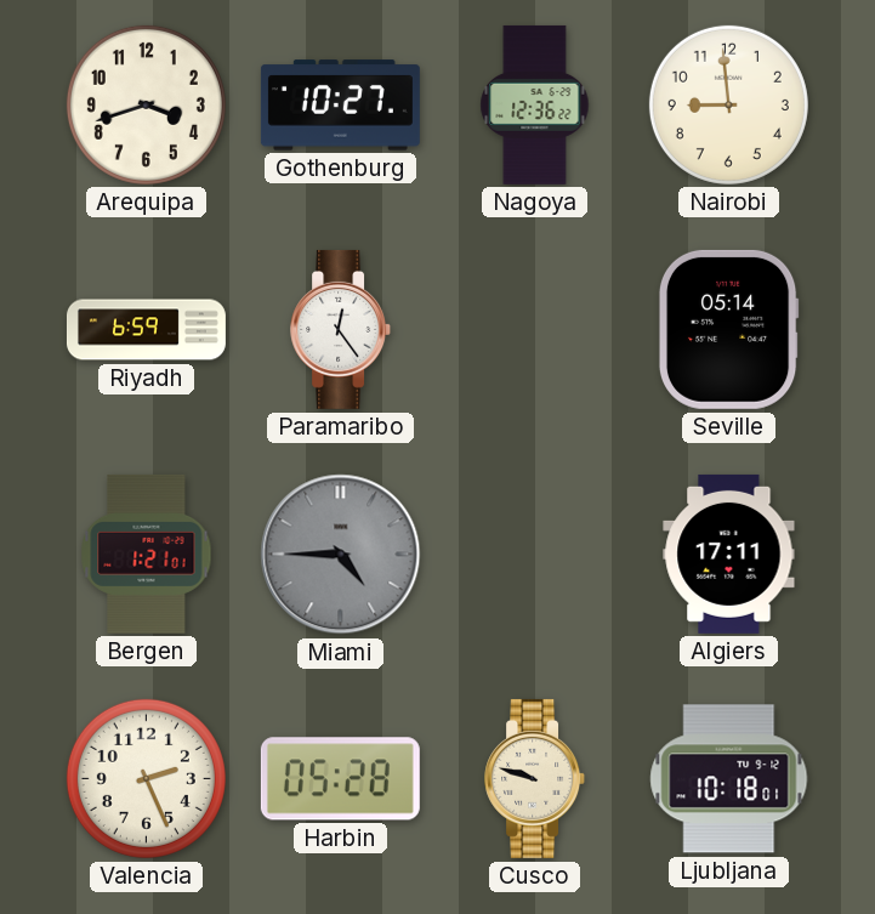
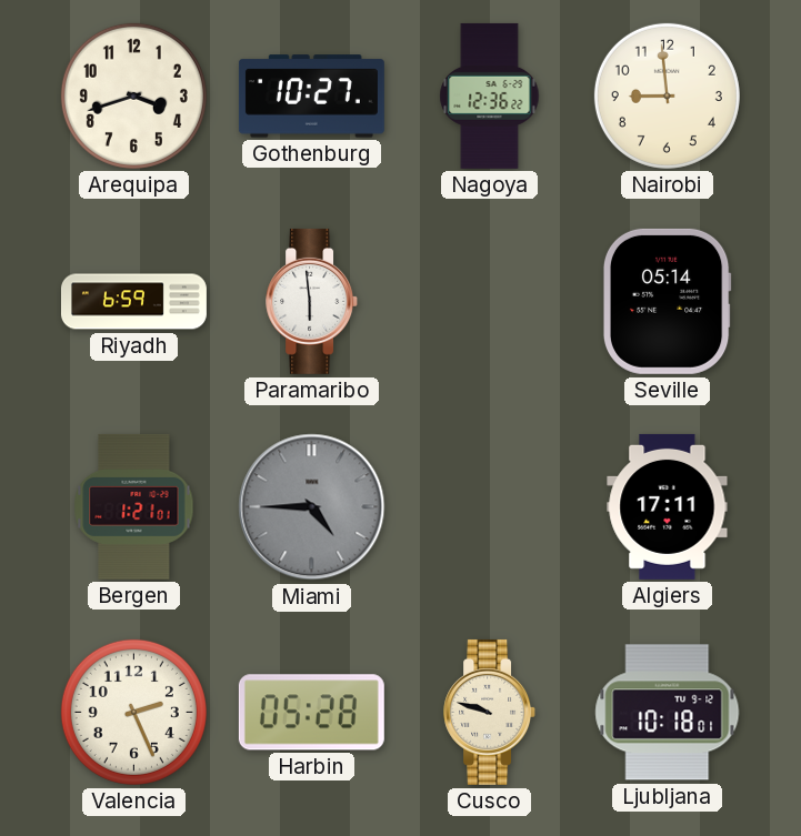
Paramaribo: 12:24 -> 5:59 (312, 301)
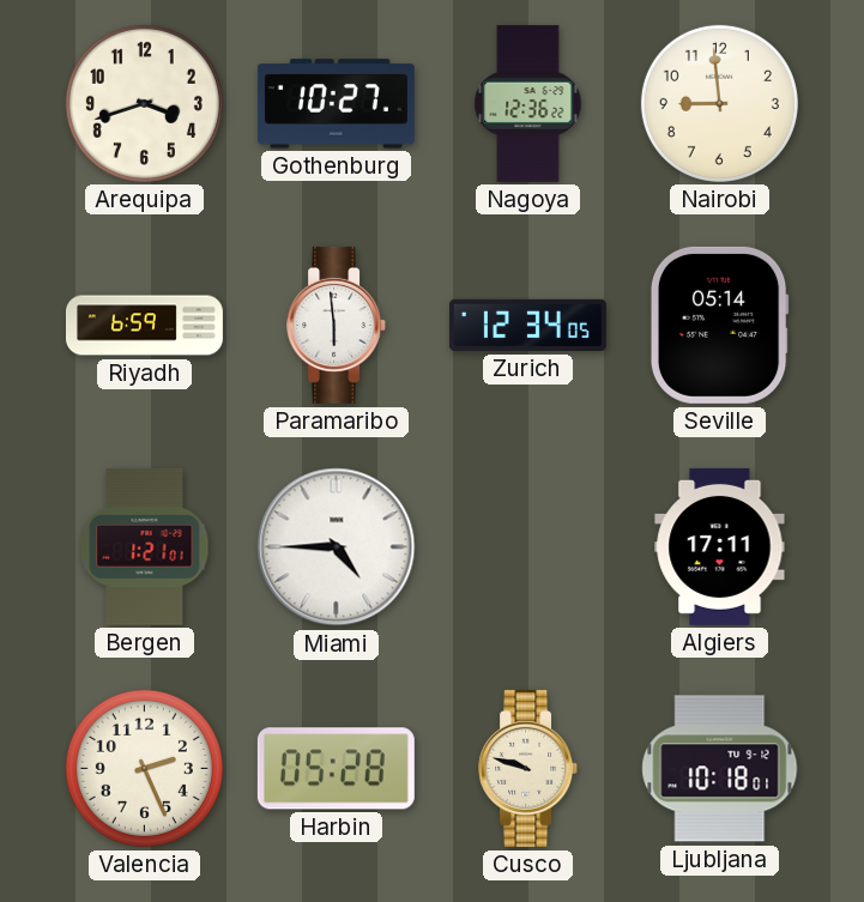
Zurich: none -> 12:34 (527, 325)
Miami dial: grey -> white (337, 547)
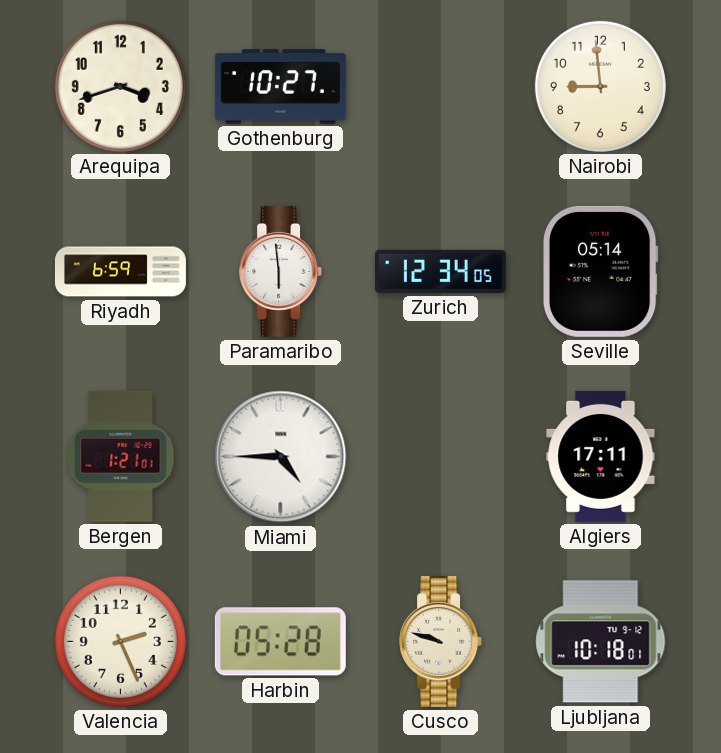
Nagoya: 12:36 -> none (528, 103)
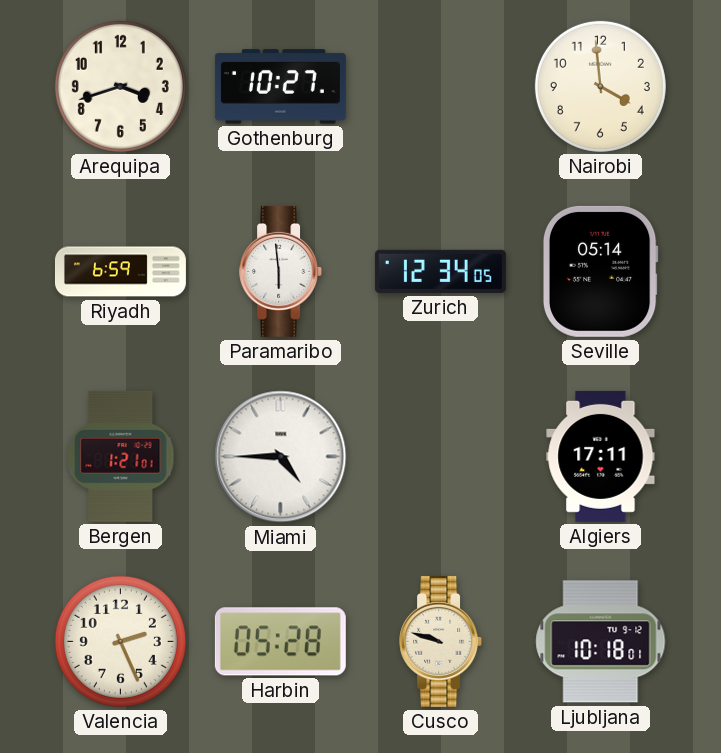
Nairobi: 8:59 -> 3:59 (600, 86)
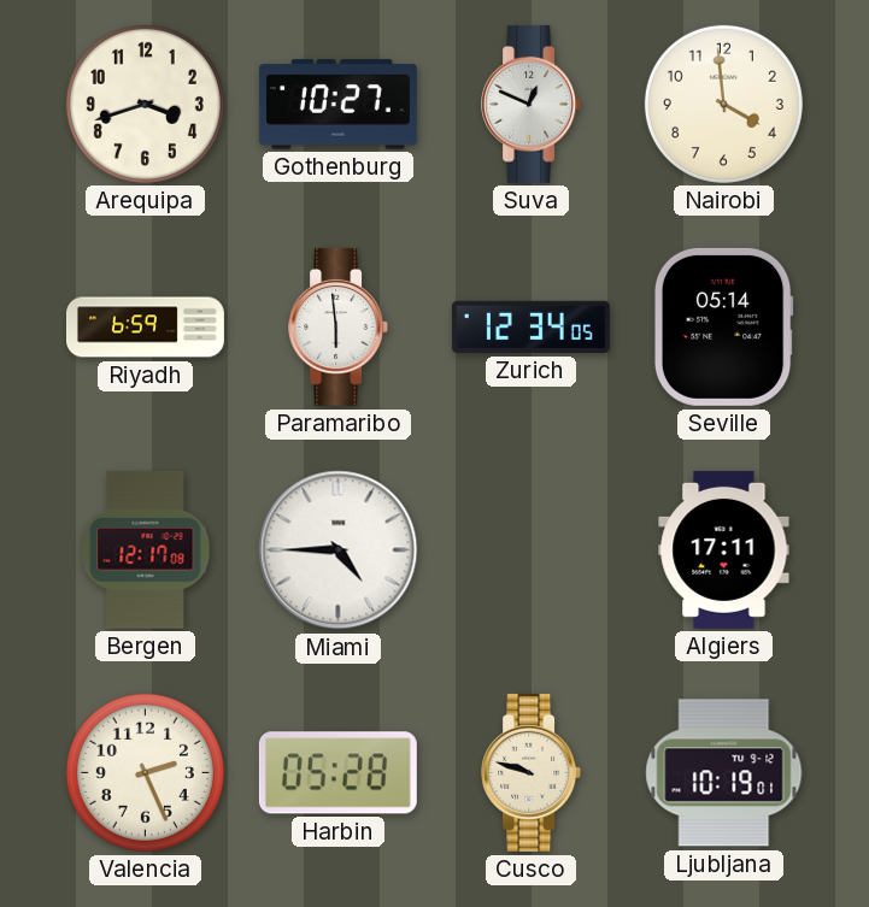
Suva: none -> 12:49 (532, 104)
Bergen: 1:21 -> 12:17 (146, 549)
Ljubljana: 10:18 -> 10:19 (724, 773)
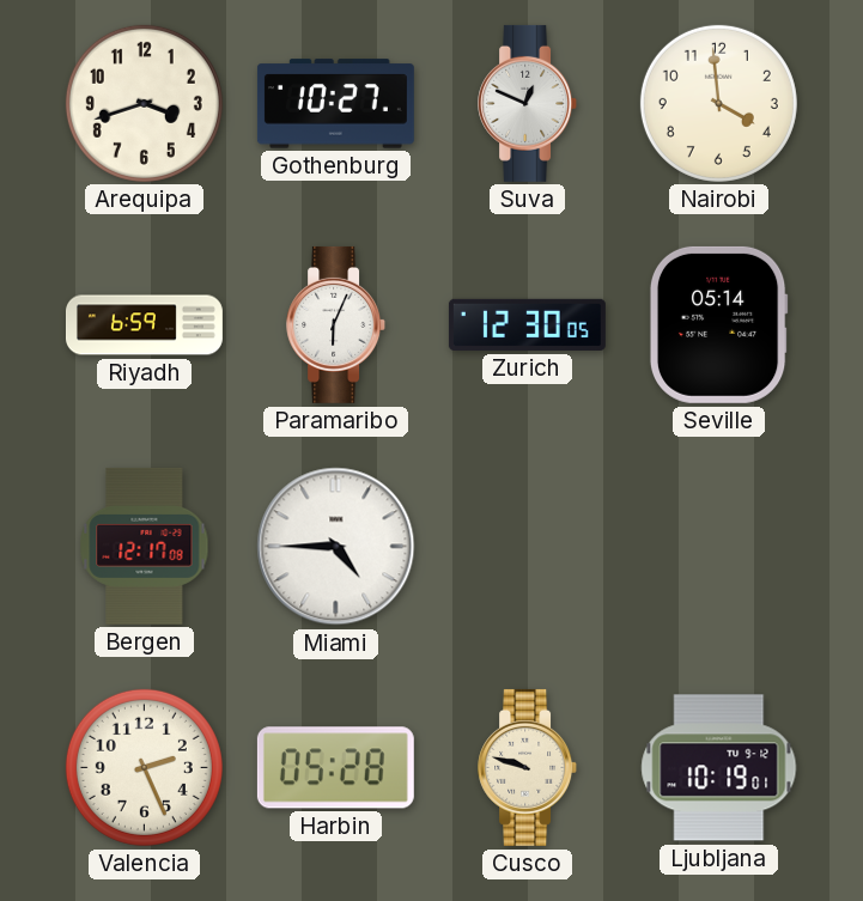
Paramaribo: 5:59 -> 6:04 (336, 324)
Zurich: 12:34 -> 12:30 (527, 324)
Algiers: 17:11 -> none (724, 549)
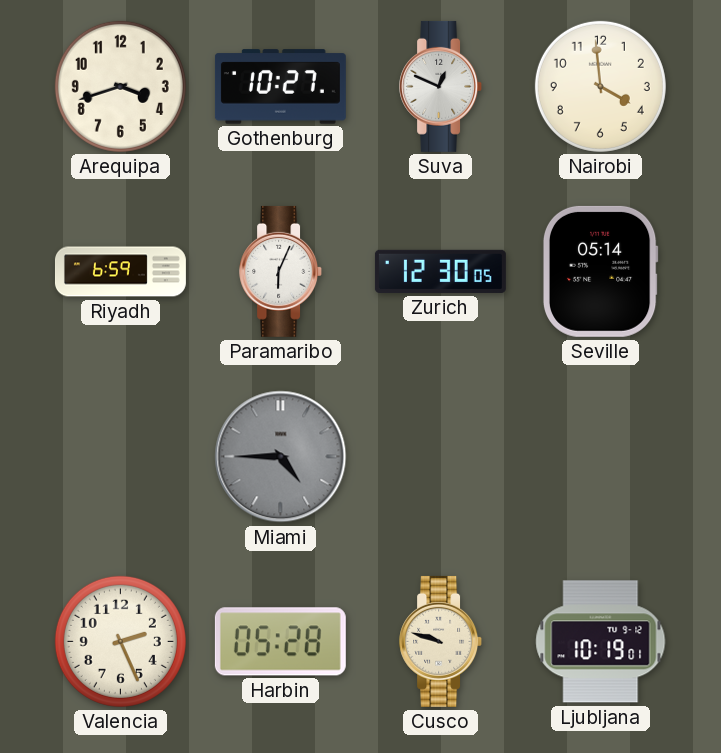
Bergen: 12:17 -> none (145, 546)
Miami dial: white -> grey (281, 457)
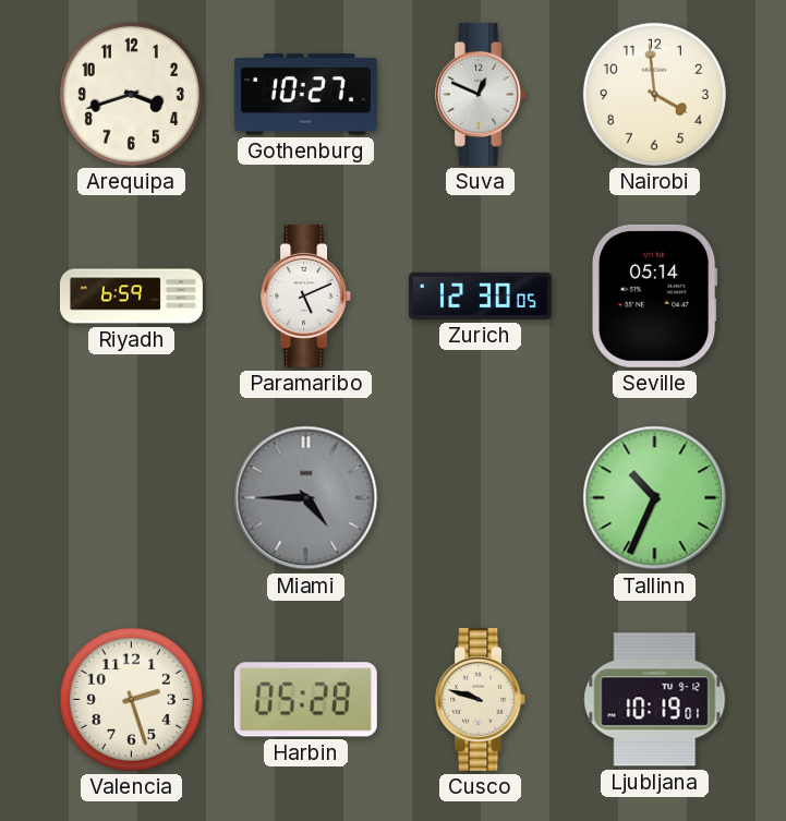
Paramaribo: 6:04 -> 5:11 (306, 295)
Tallinn: none -> 10:34 (655, 498)
Valencia: 2:26 -> 2:27 (131, 699)
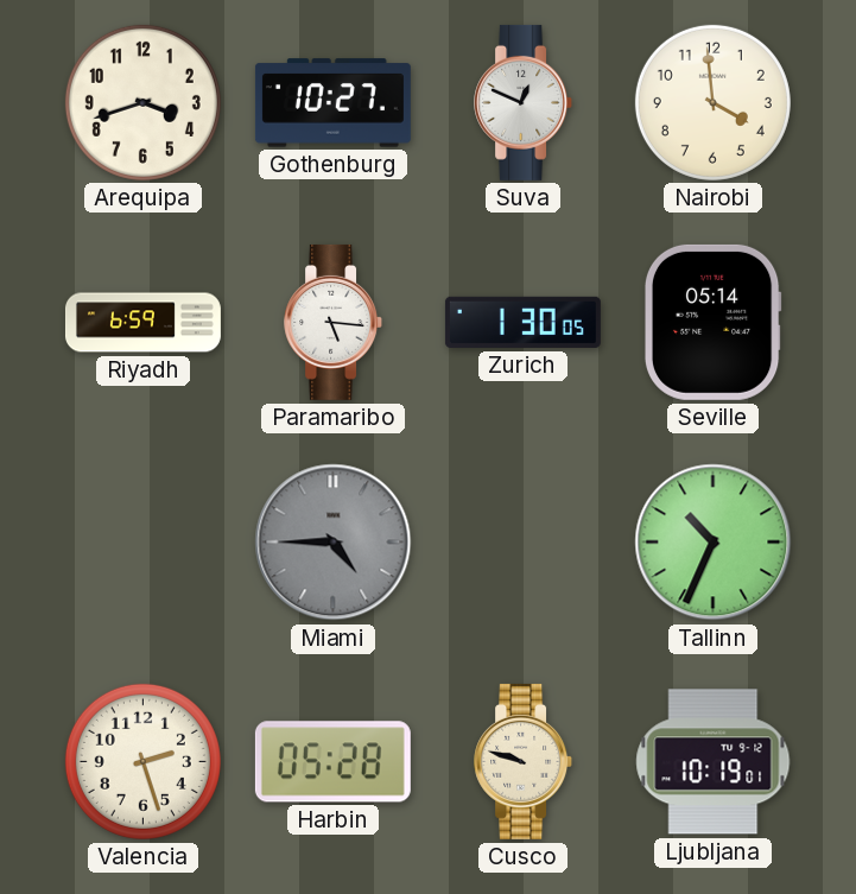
Paramaribo: 5:11 -> 5:16 (334, 322)
Zurich: 12:30 -> 1:30 (522, 322)
